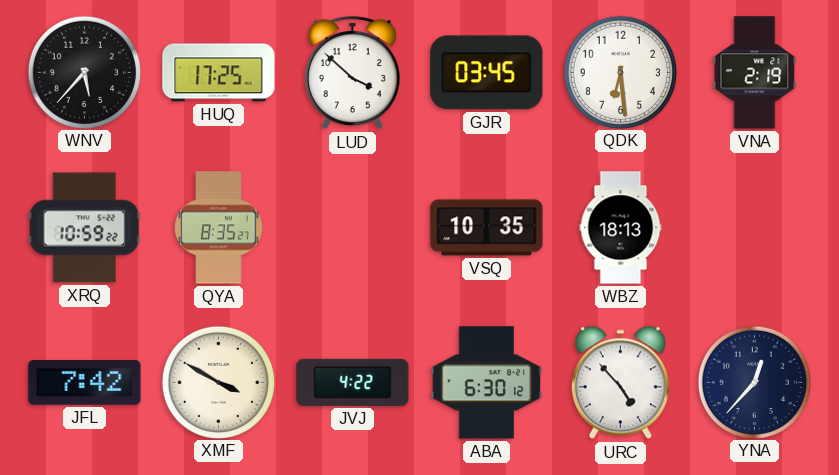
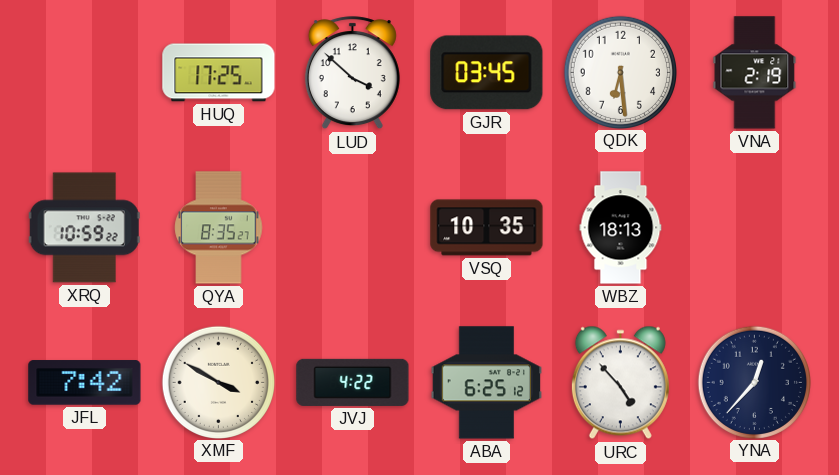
WNV: 5:37 -> none (84, 72)
ABA: 6:30 -> 6:25 (486, 383)
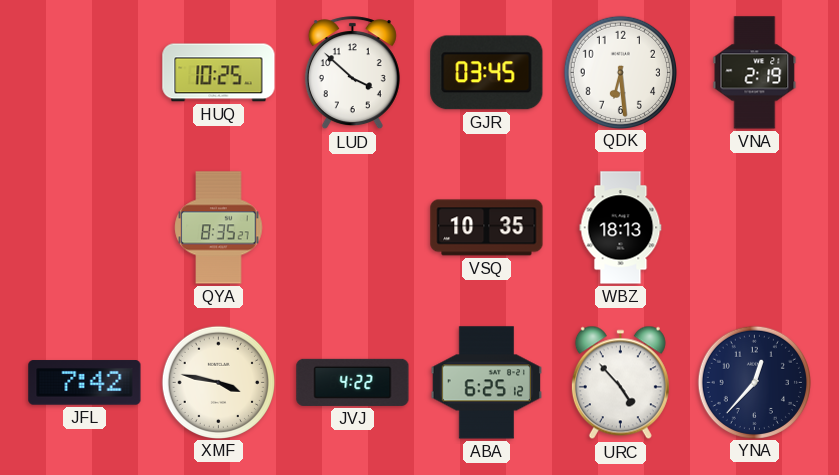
HUQ: 17:25 -> 10:25 (219, 73)
XRQ: 10:59 -> none (84, 228)
XMF: 3:50 -> 3:47 (218, 382)
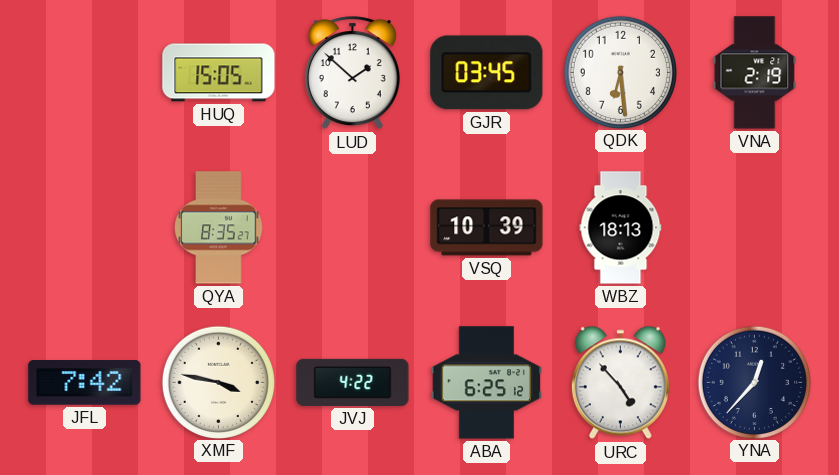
HUQ: 10:25 -> 15:05 (219, 73)
LUD: 3:52 -> 1:52 (352, 73)
VSQ: 10:35 -> 10:39 (487, 228)
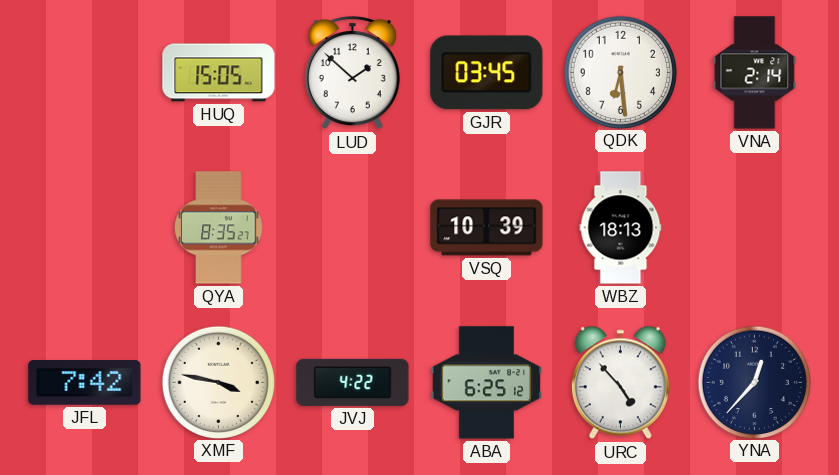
VNA: 2:19 -> 2:14 (755, 73)
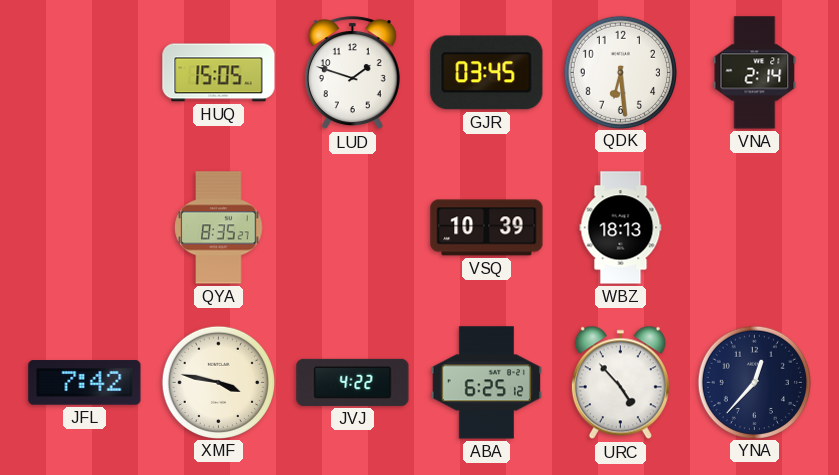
LUD: 1:52 -> 1:48 (352, 73)
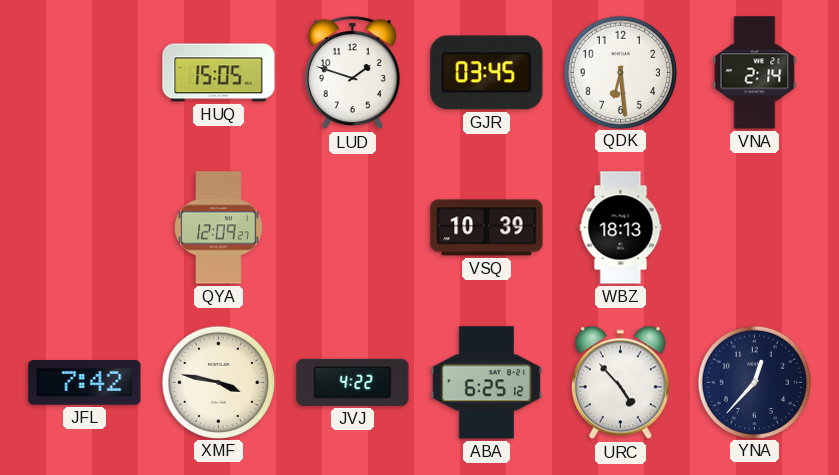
QYA: 8:35 -> 12:09 (219, 228)
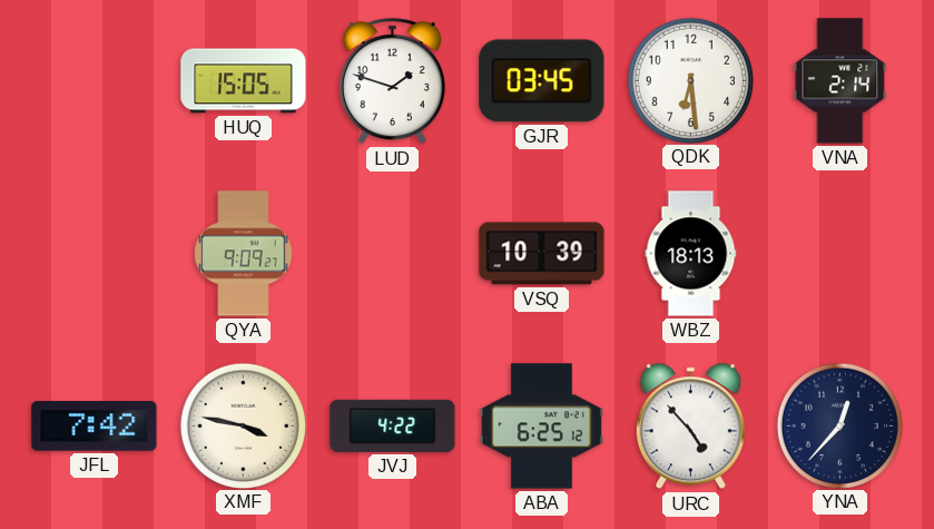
QYA: 12:09 -> 9:09 (244, 254)
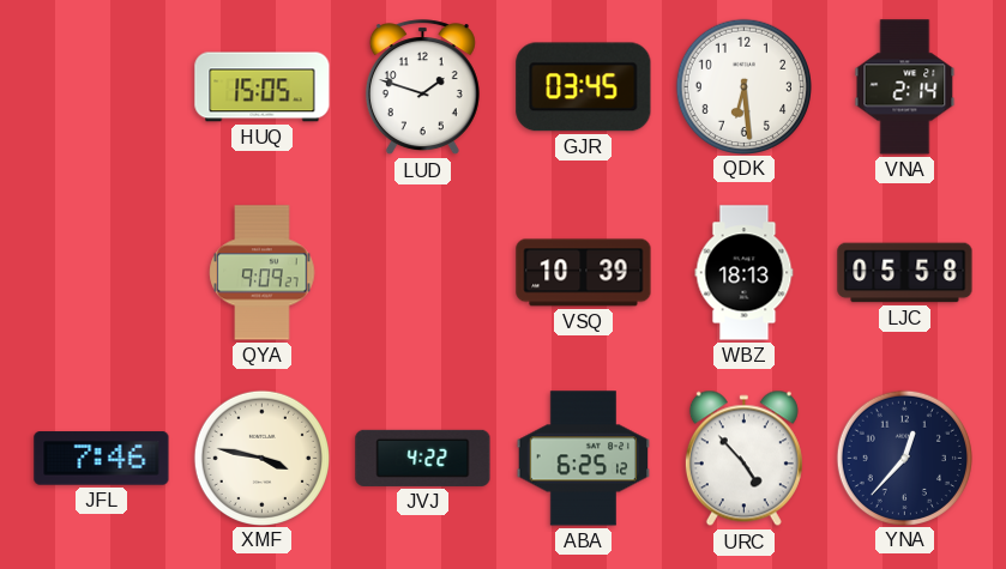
LJC: none -> 05:58 (905, 273)
JFL: 7:42 -> 7:46 (102, 459)
